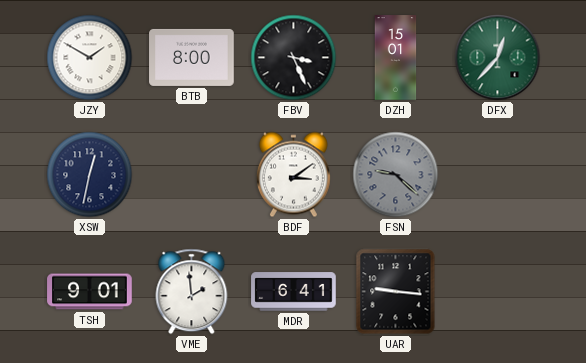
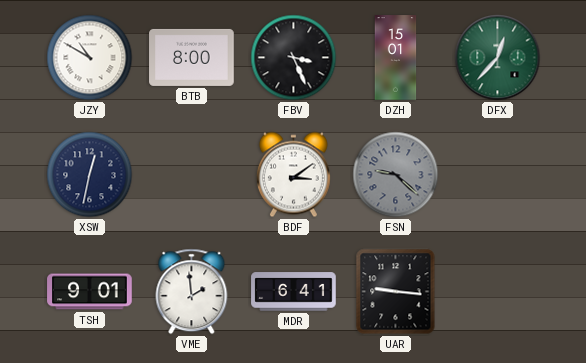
JZY: 1:50 -> 10:50 (90, 58)
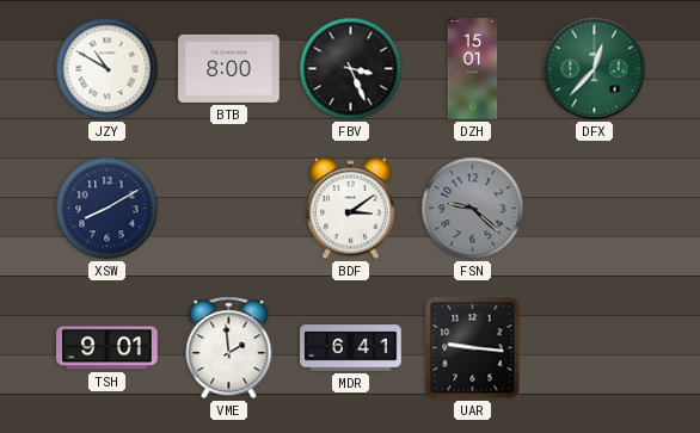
XSW: 12:32 -> 8:10 (108, 209)
